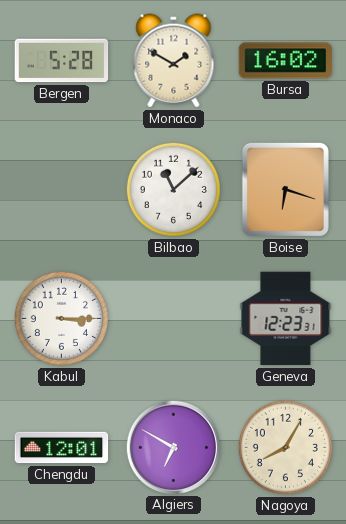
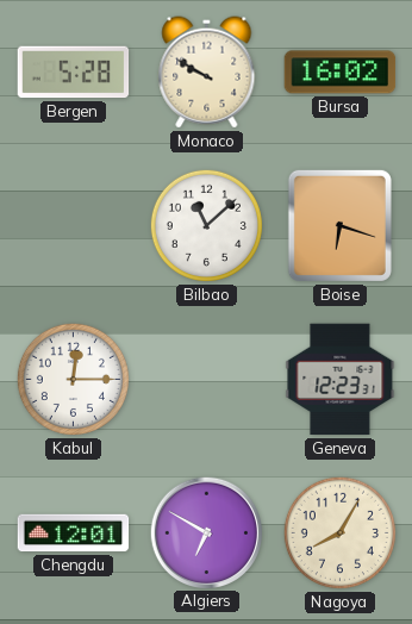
Monaco: 1:50 -> 9:50 (207, 73)
Kabul: 3:15 -> 12:15 (73, 379)
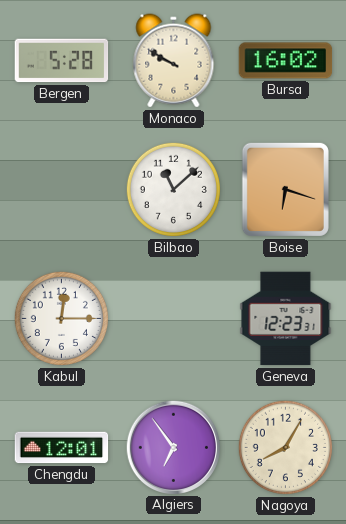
Algiers: 6:50 -> 6:54 (173, 447)
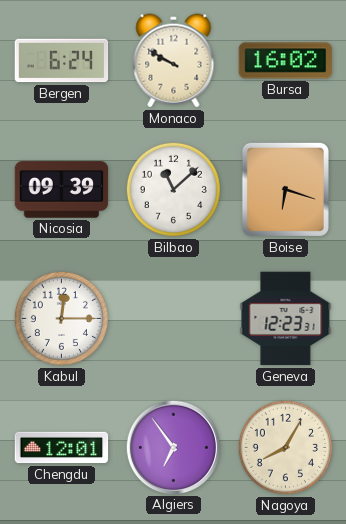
Bergen: 5:28 -> 6:24 (62, 61)
Nicosia: none -> 09:39 (62, 190)
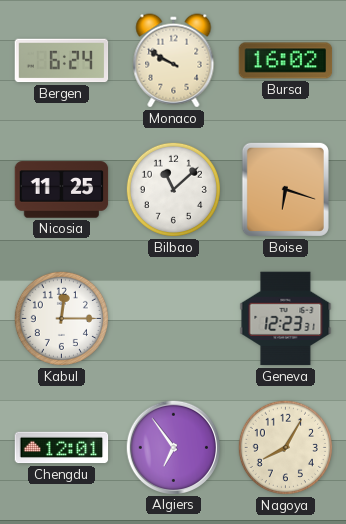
Nicosia: 09:39 -> 11:25 (62, 190)
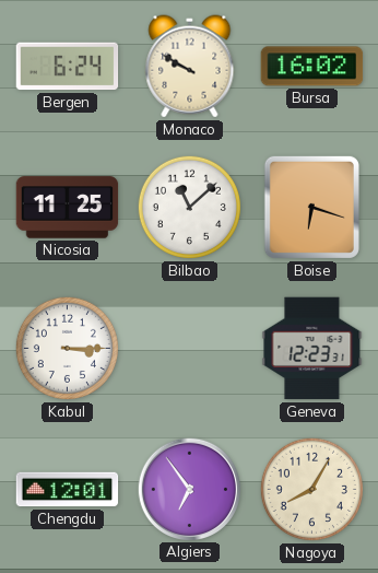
Kabul: 12:15 -> 3:15 (67, 348)
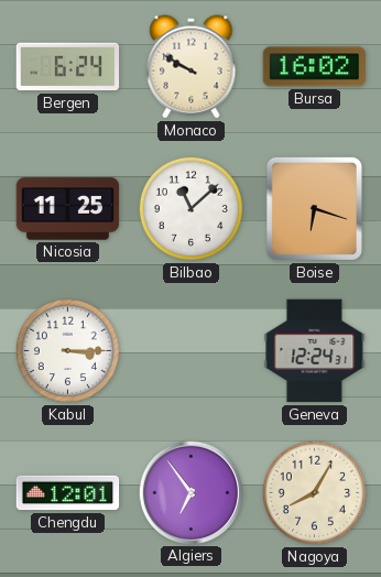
Geneva: 12:23 -> 12:24 (315, 351)
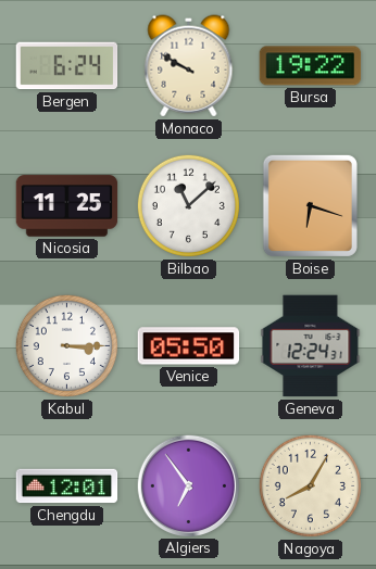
Bursa: 16:02 -> 19:22 (311, 66)
Venice: none -> 05:50 (189, 346)
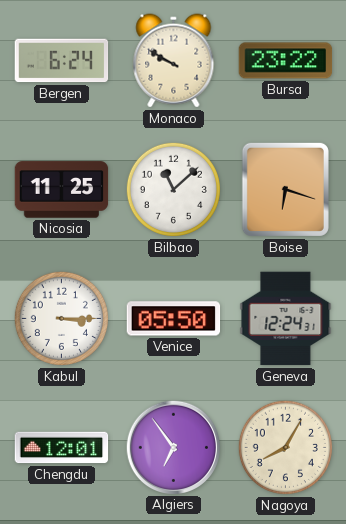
Bursa: 19:22 -> 23:22 (286, 61)
